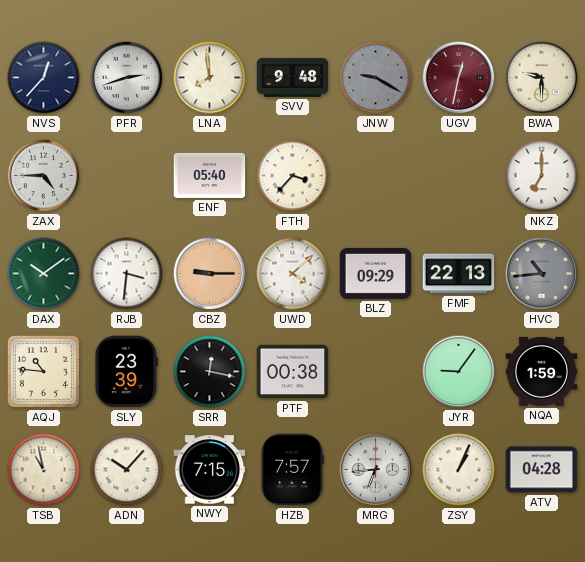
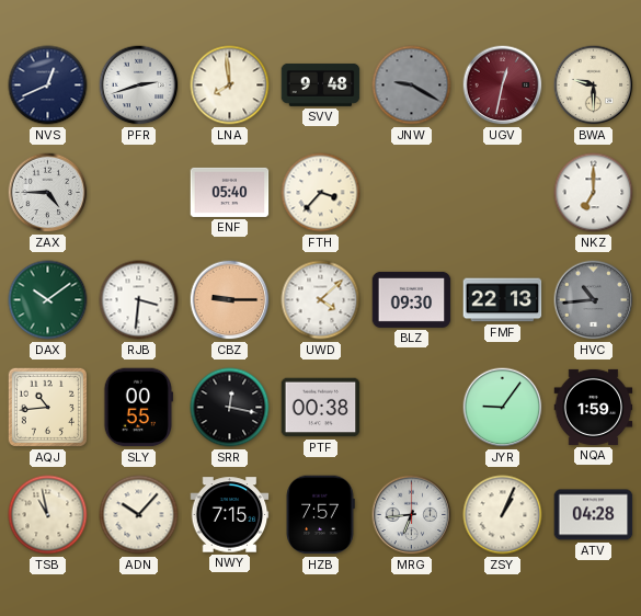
NVS: 12:37 -> 12:41 (48, 85)
BLZ: 09:29 -> 09:30 (412, 299)
AQJ: 10:46 -> 10:44 (47, 407)
SLY: 23:39 -> 00:55 (138, 408)
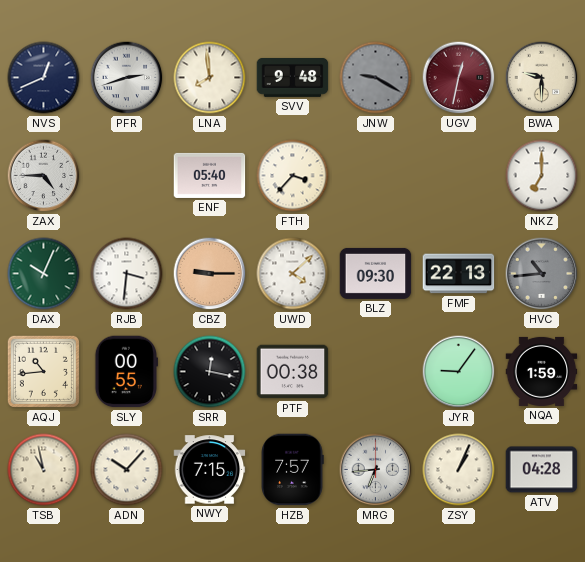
DAX: 10:09 -> 10:04 (44, 274)
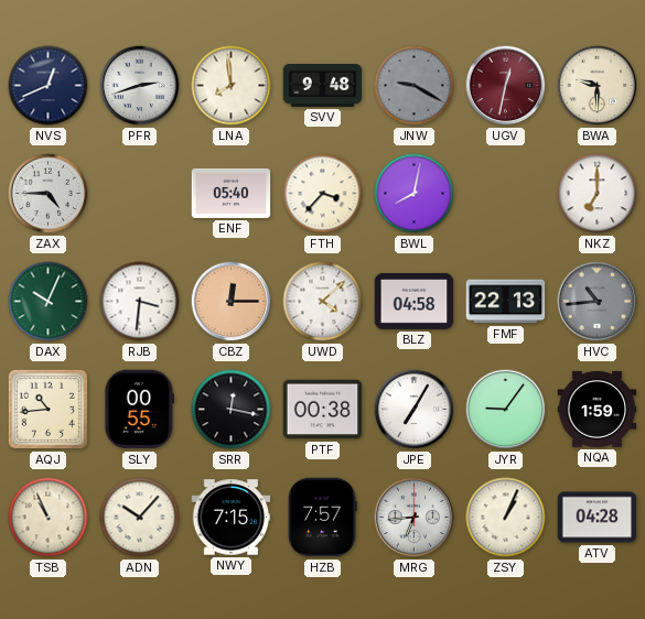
BWL: none -> 8:02 (415, 194)
CBZ: 9:15 -> 12:15 (232, 302)
BLZ: 09:30 -> 04:58 (415, 301)
JPE: none -> 7:05 (415, 410)
TSB: 10:58 -> 10:56 (49, 518)
